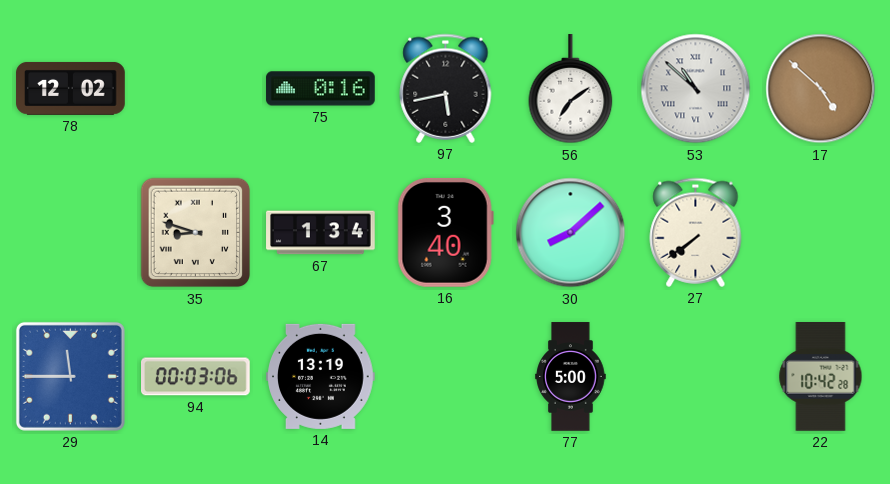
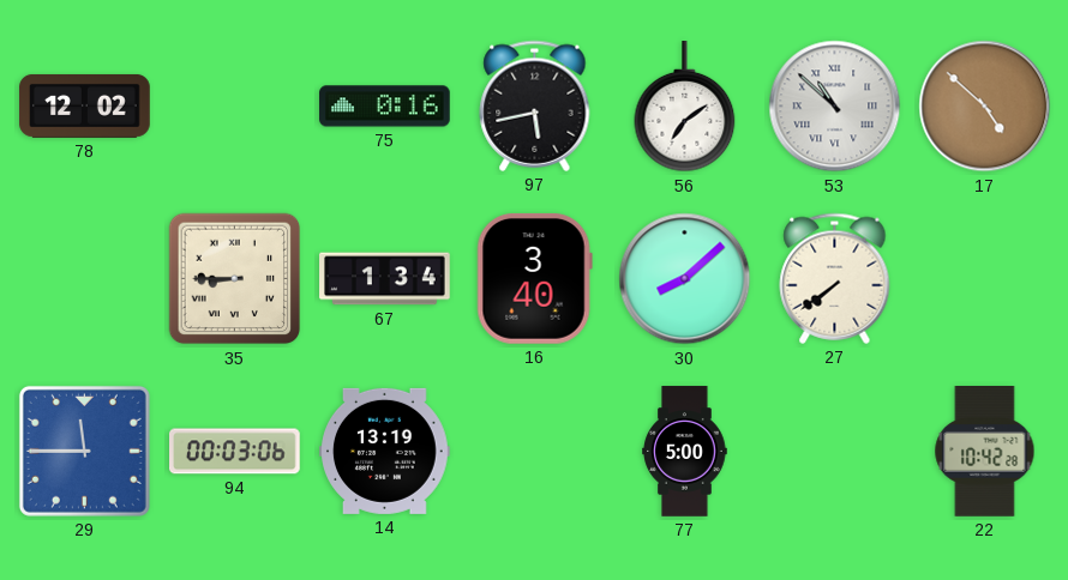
35: 8:48 -> 8:45 (235, 279)
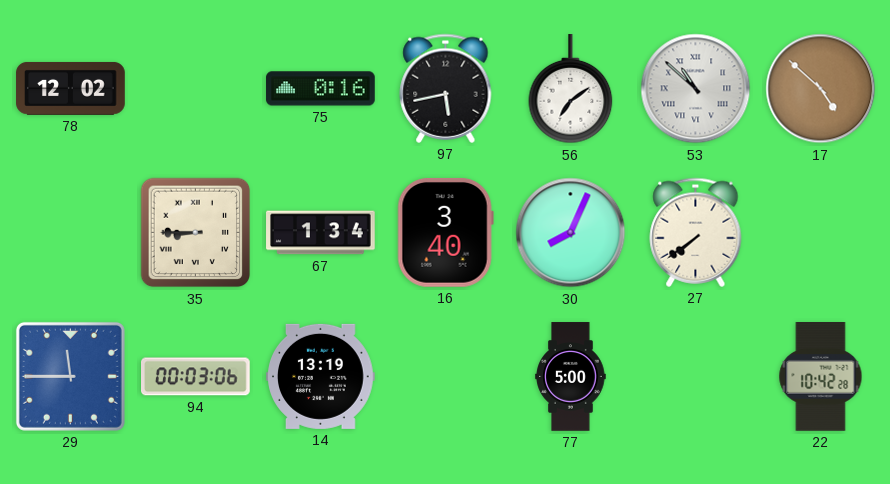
30: 8:08 -> 8:04 (571, 233)
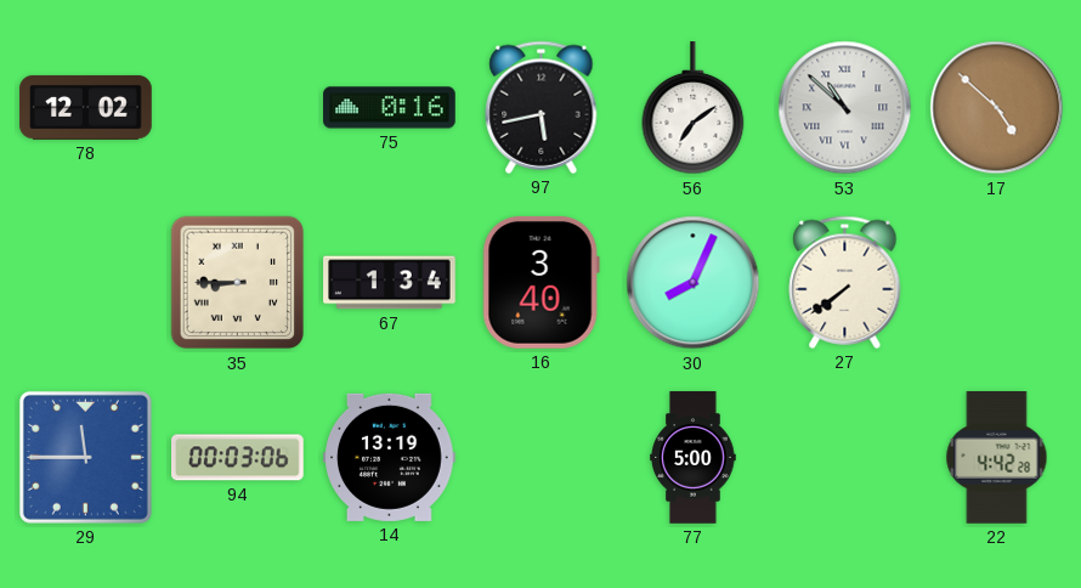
22: 10:42 -> 4:42 (997, 458)
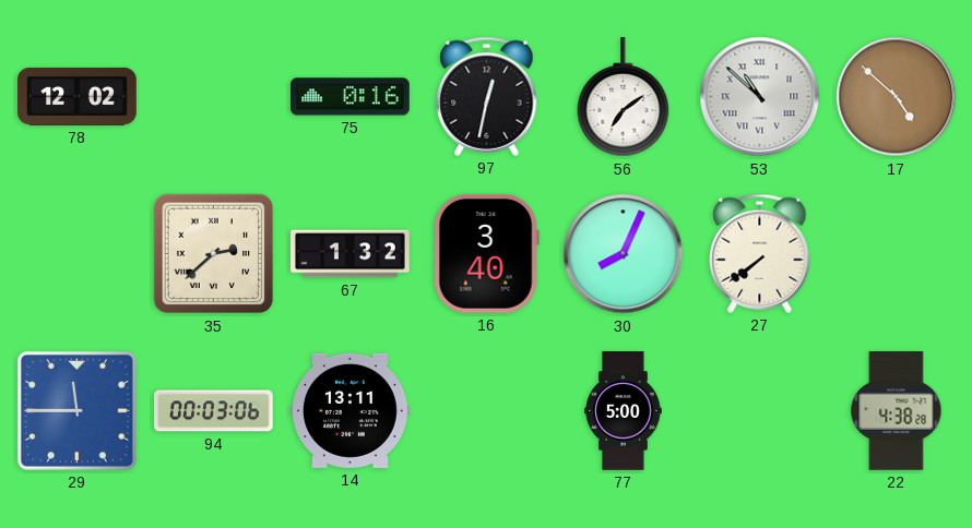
97: 5:43 -> 12:32 (487, 96)
35: 8:45 -> 2:38 (214, 254)
67: 1:34 -> 1:32 (351, 254)
14: 13:19 -> 13:11 (351, 410)
22: 4:42 -> 4:38 (897, 411)
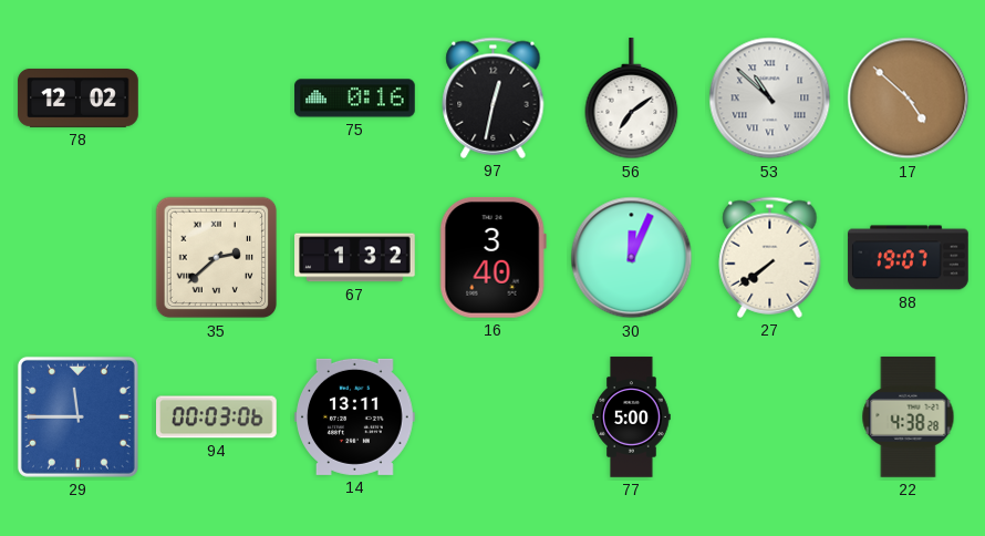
30: 8:04 -> 12:04 (632, 258)
88: none -> 19:07 (909, 258)
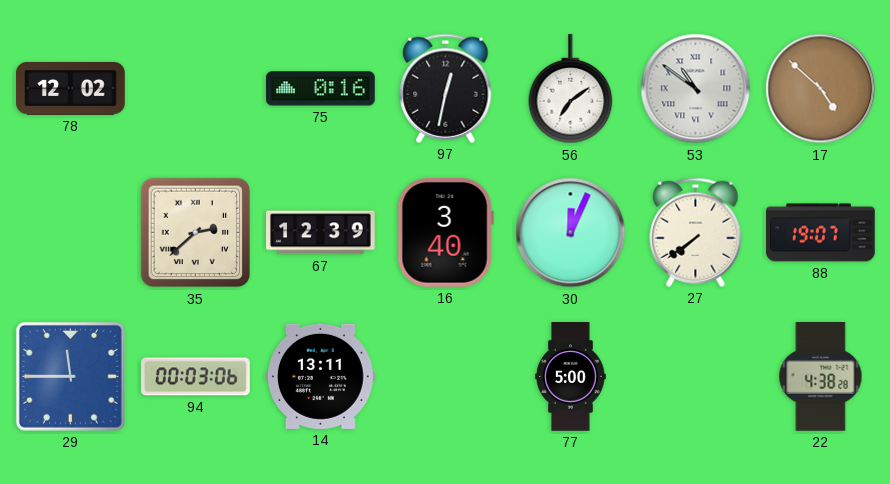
53: 10:52 -> 10:51 (696, 89)
67: 1:32 -> 12:39 (321, 233)
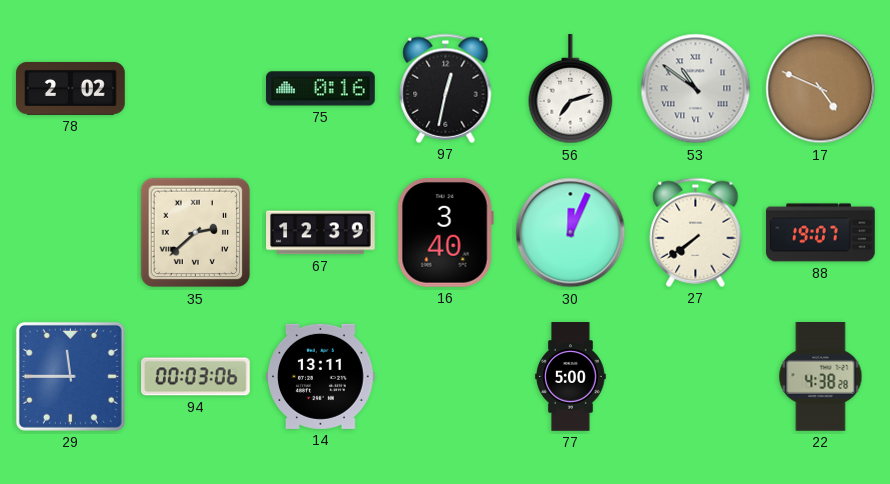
78: 12:02 -> 2:02 (71, 88)
56: 7:09 -> 7:12 (571, 89)
17: 4:52 -> 4:49 (821, 89)
